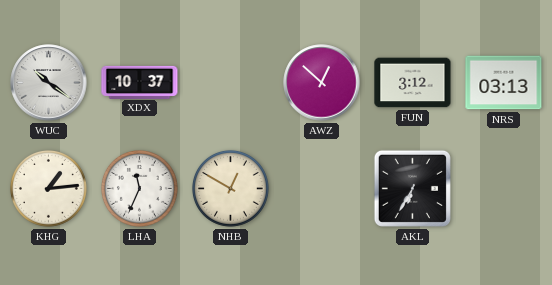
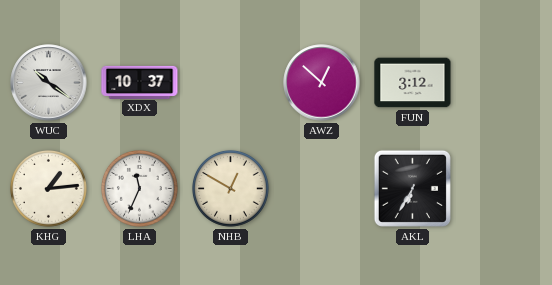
NRS: 03:13 -> none (504, 83)
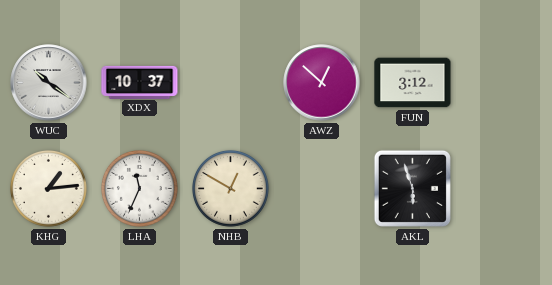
AKL: 6:35 -> 5:57 (412, 188)
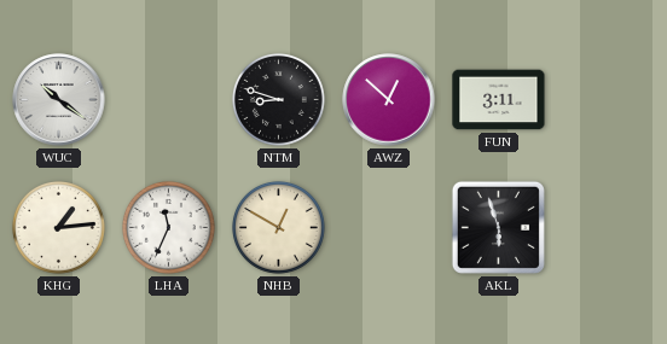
XDX: 10:37 -> none (140, 82)
NTM: none -> 8:48 (278, 99)
FUN: 3:12 -> 3:11 (499, 100)
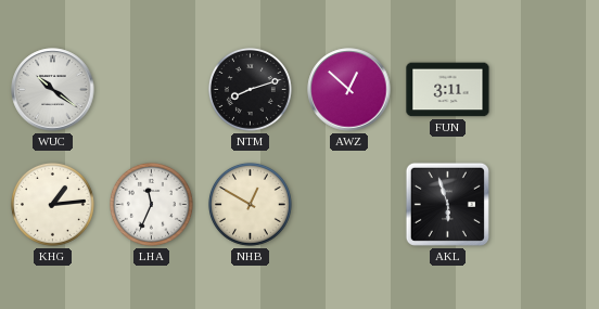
NTM: 8:48 -> 8:12 (250, 89)
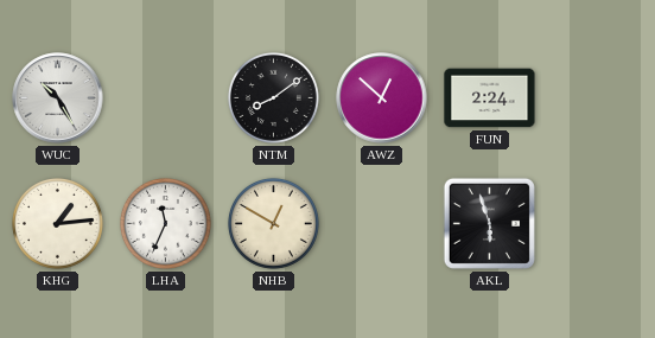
WUC: 10:21 -> 10:25 (58, 98)
NTM: 8:12 -> 8:09 (273, 97)
FUN: 3:11 -> 2:24 (490, 98)
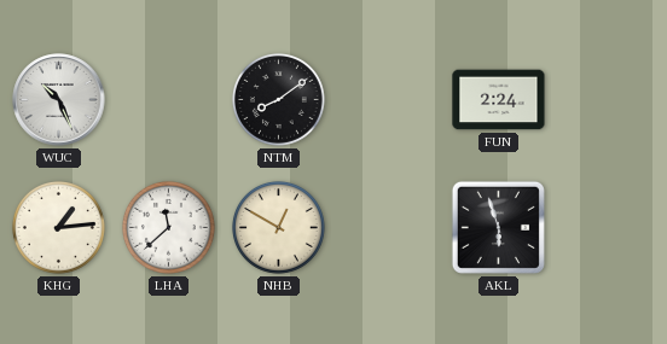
WUC: 10:25 -> 10:26 (59, 100)
AWZ: 12:52 -> none (382, 98)
LHA: 11:34 -> 11:38 (168, 227)
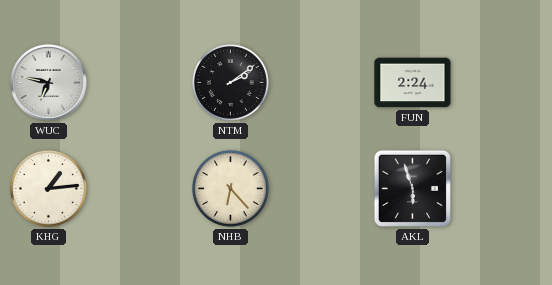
WUC: 10:26 -> 6:47 (49, 83)
NTM: 8:09 -> 2:09 (230, 82)
LHA: 11:38 -> none (168, 227)
NHB: 12:50 -> 6:23 (230, 188)
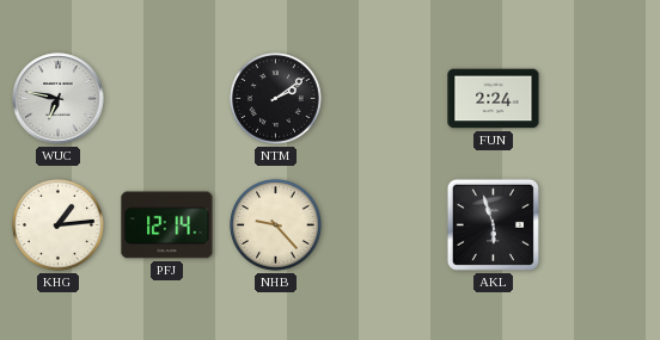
PFJ: none -> 12:14 (167, 225)
NHB: 6:23 -> 9:23 (275, 224)
